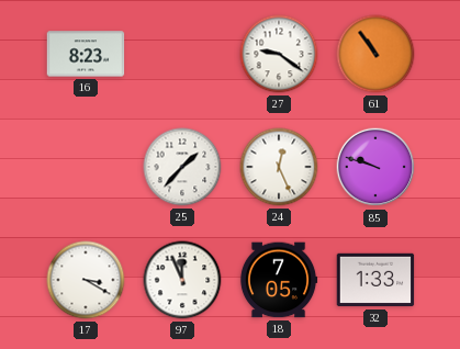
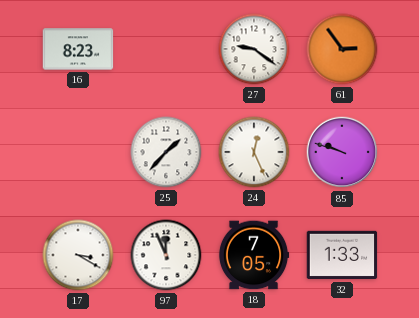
61: 10:54 -> 2:54 (342, 49)
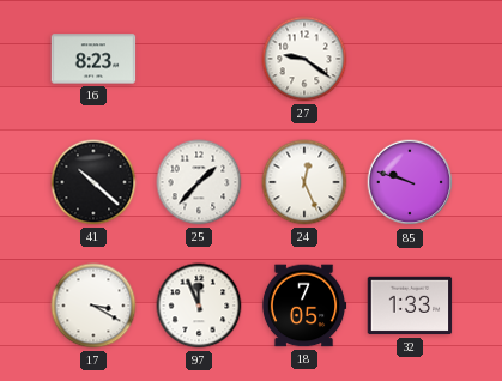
61: 2:54 -> none (342, 49)
41: none -> 10:22 (93, 182)
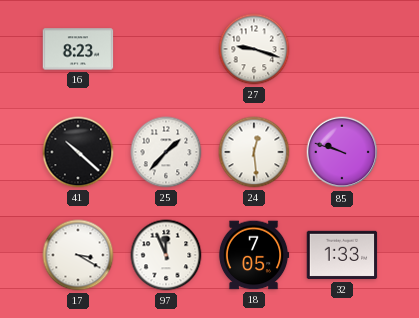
27: 9:21 -> 9:18 (254, 49)
24: 12:26 -> 12:29 (254, 152)
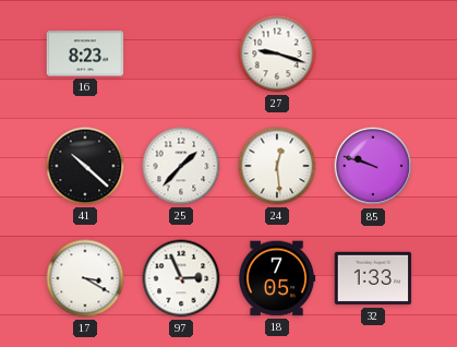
97: 11:56 -> 2:56 (181, 278)
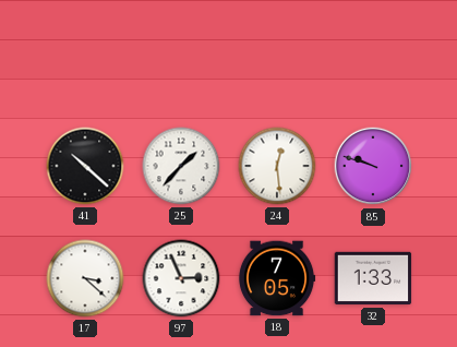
16: 8:23 -> none (85, 53)
27: 9:18 -> none (277, 53)
17: 3:20 -> 3:22 (85, 278)
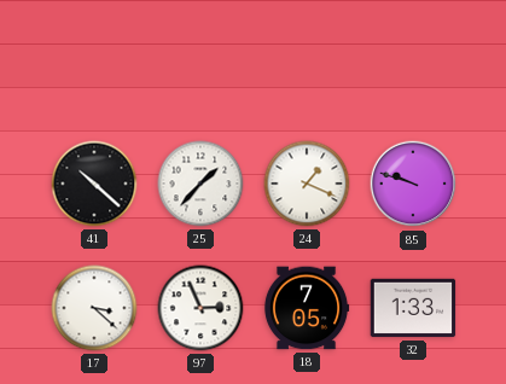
24: 12:29 -> 1:19 (307, 184)
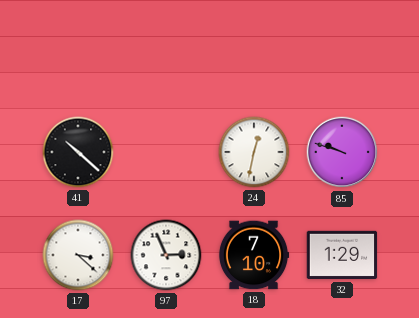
25: 1:37 -> none (200, 184)
24: 1:19 -> 12:32 (254, 152)
18: 7:05 -> 7:10 (254, 255)
32: 1:33 -> 1:29 (342, 255)
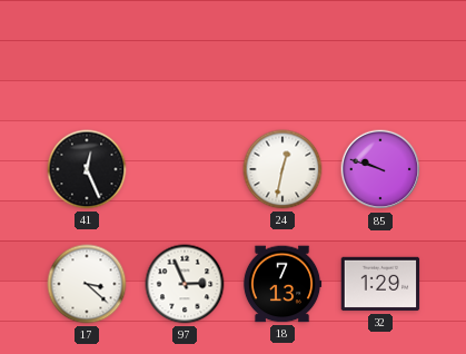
41: 10:22 -> 12:26 (87, 169)
18: 7:10 -> 7:13 (282, 284)
